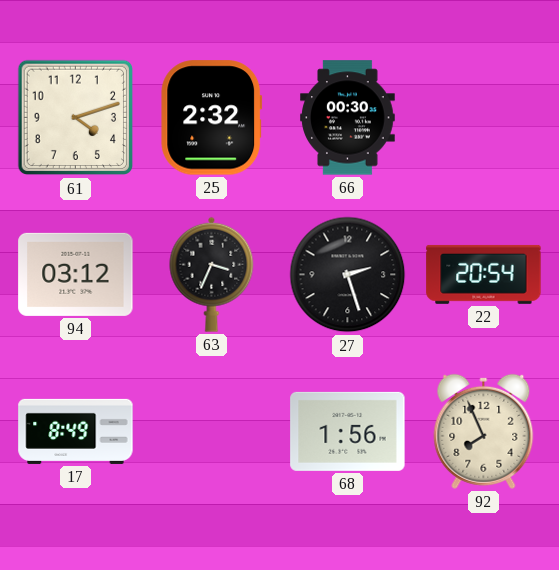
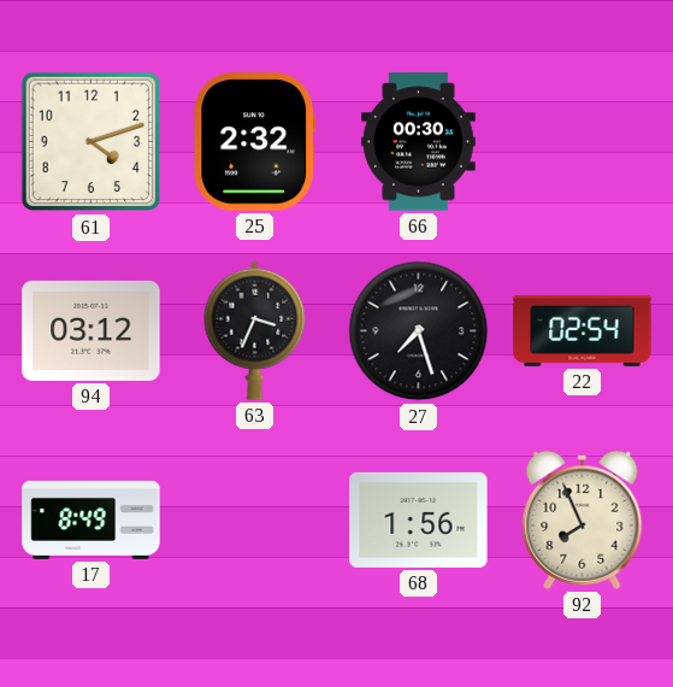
27: 2:27 -> 7:27 (419, 331)
22: 20:54 -> 02:54 (583, 330)
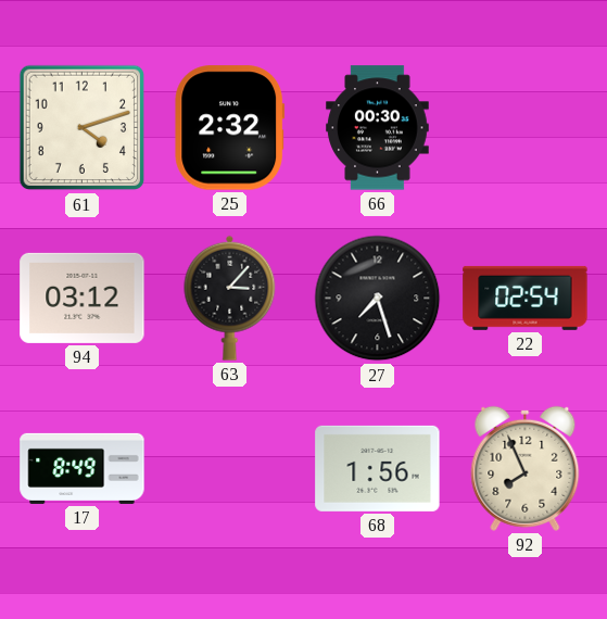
63: 3:34 -> 3:07 (230, 298)
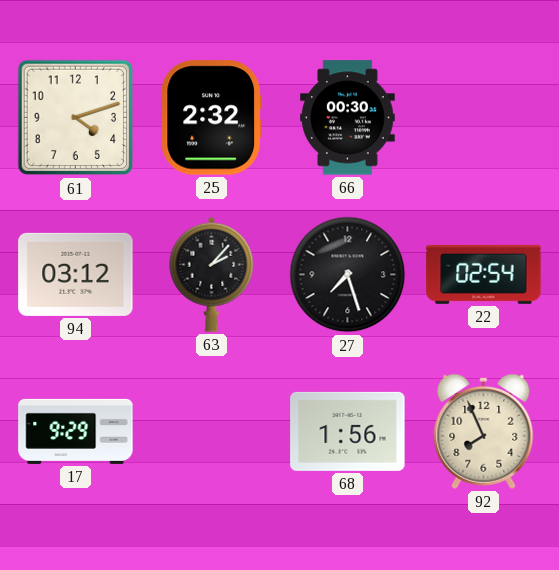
63: 3:07 -> 2:07 (212, 274)
17: 8:49 -> 9:29 (76, 431)
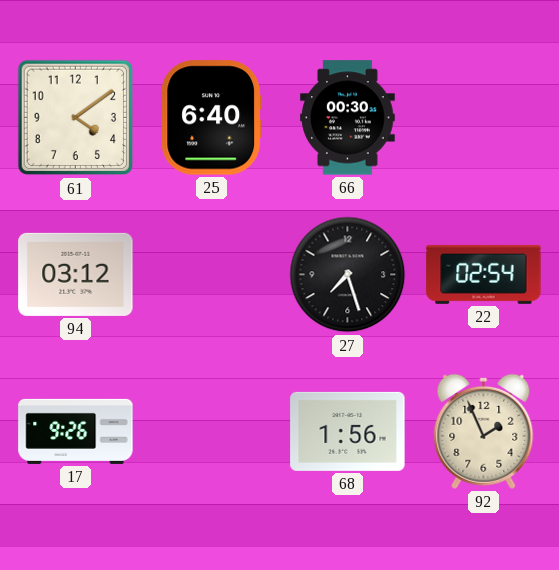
61: 4:12 -> 4:09 (76, 118)
25: 2:32 -> 6:40 (212, 118)
63: 2:07 -> none (212, 274)
17: 9:29 -> 9:26 (76, 431)
92: 7:56 -> 1:56 (484, 431)
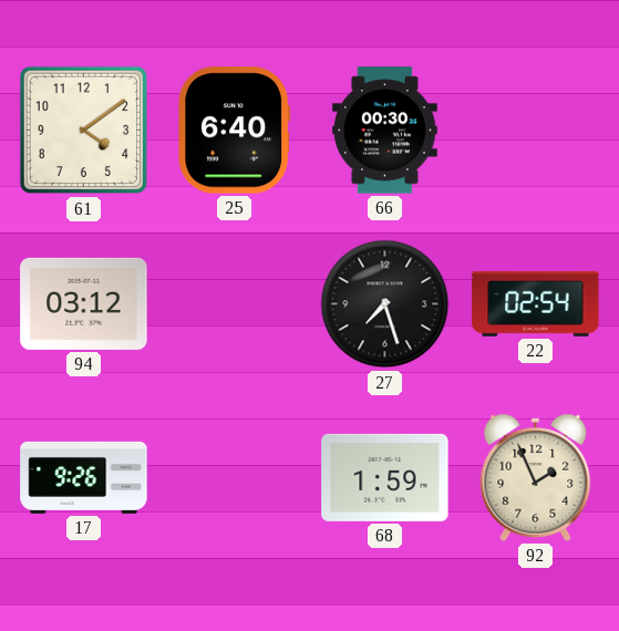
68: 1:56 -> 1:59 (385, 477)
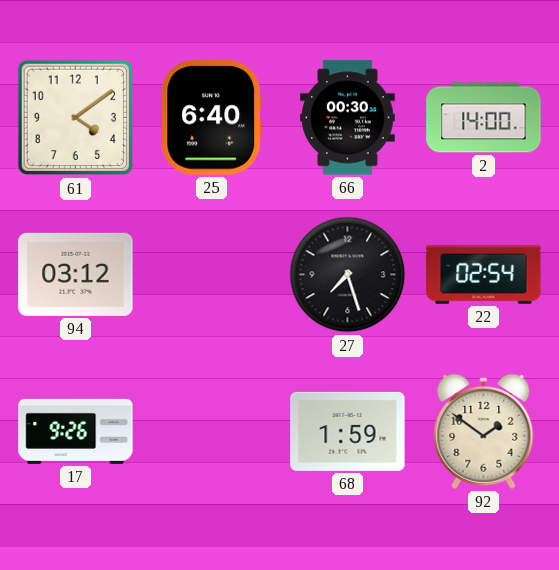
2: none -> 14:00 (484, 118)
92: 1:56 -> 1:51 (484, 431)
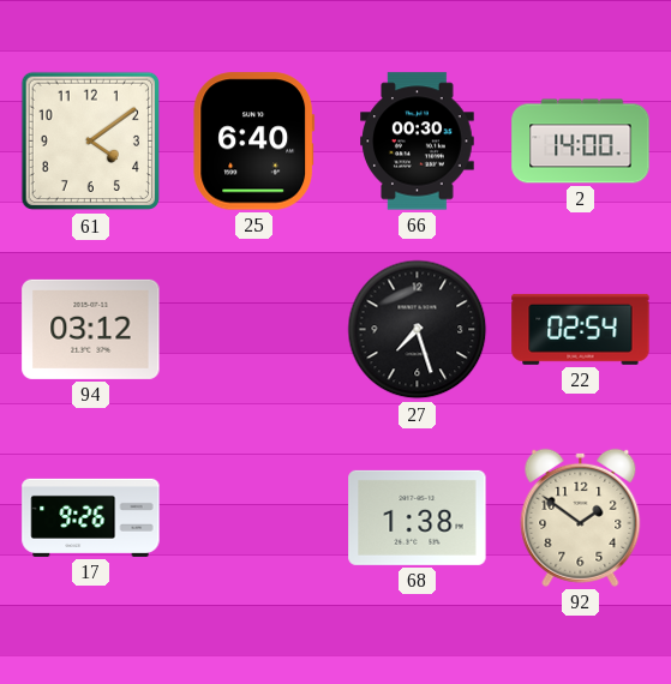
68: 1:59 -> 1:38 (418, 517)
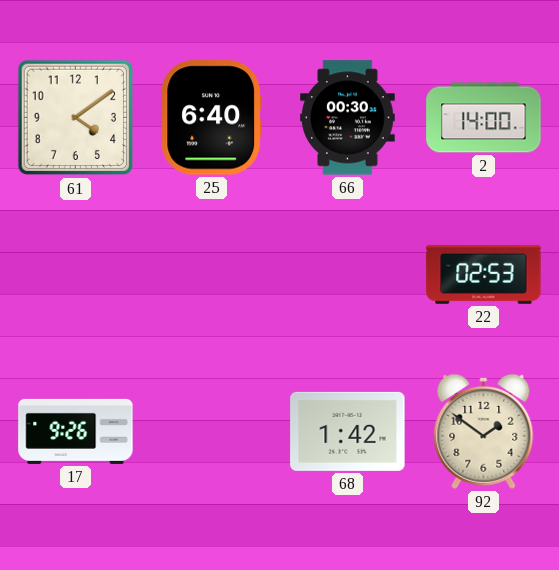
94: 03:12 -> none (91, 329)
27: 7:27 -> none (418, 330)
22: 02:54 -> 02:53 (484, 274)
68: 1:38 -> 1:42 (348, 431)
